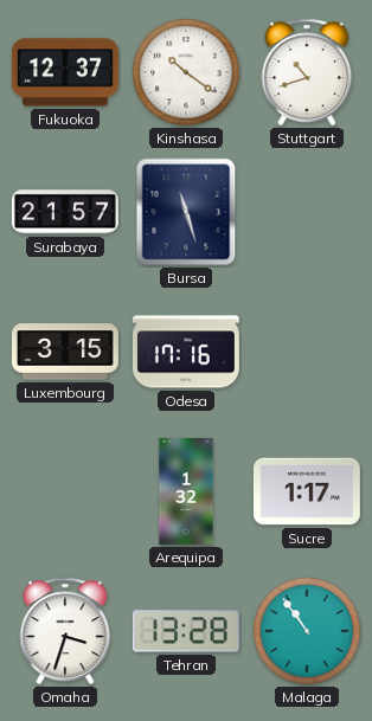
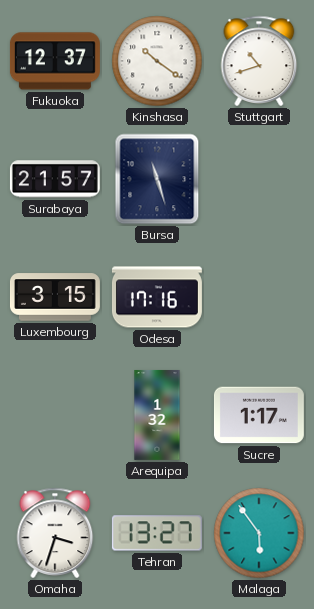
Tehran: 13:28 -> 13:27 (157, 533)
Malaga: 10:54 -> 5:54 (259, 533)
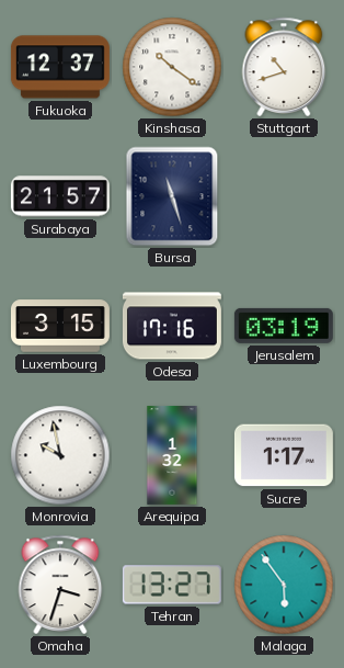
Jerusalem: none -> 03:19 (284, 326)
Monrovia: none -> 9:58 (60, 455)
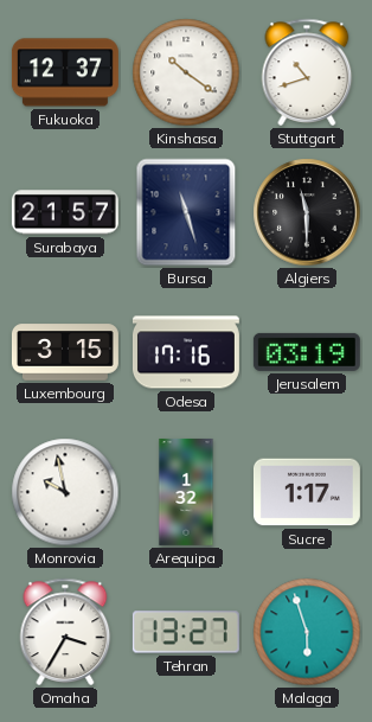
Algiers: none -> 11:30 (307, 212)
Omaha: 3:33 -> 3:35 (65, 632)
Malaga: 5:54 -> 5:57 (307, 632)
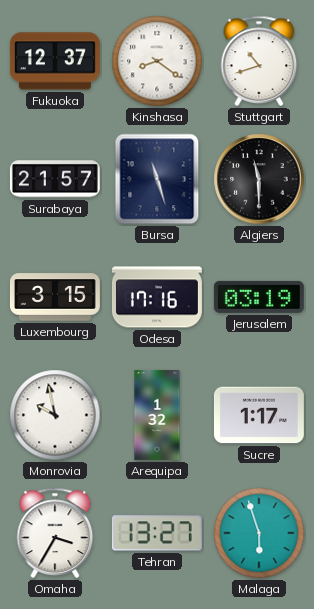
Kinshasa: 10:21 -> 8:21 (157, 61)
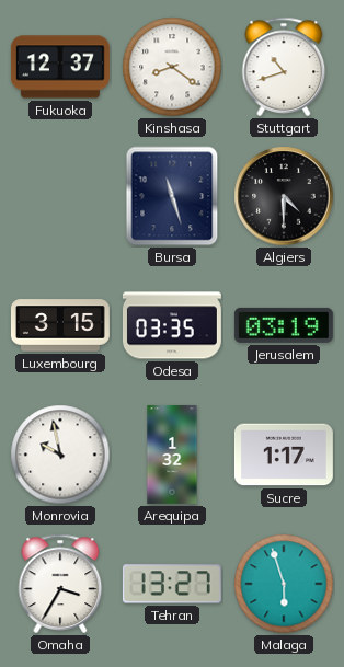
Surabaya: 21:57 -> none (55, 179)
Algiers: 11:30 -> 4:30 (284, 196)
Odesa: 17:16 -> 03:35 (172, 325)
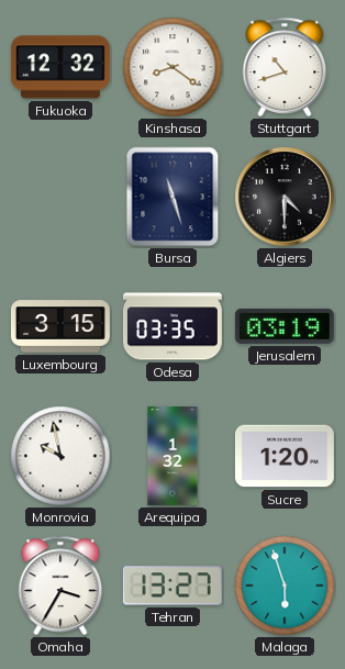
Fukuoka: 12:37 -> 12:32 (60, 67)
Sucre: 1:17 -> 1:20 (285, 456)
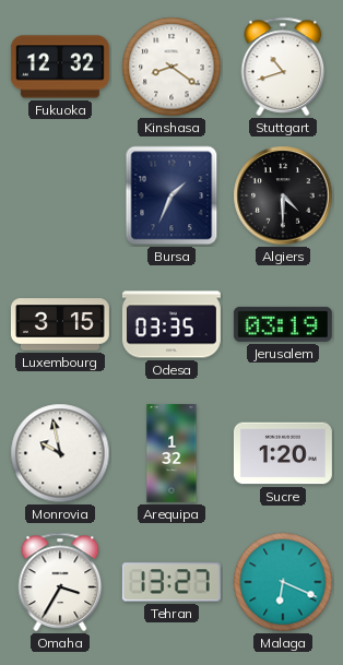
Bursa: 11:27 -> 1:34 (171, 195)
Malaga: 5:57 -> 6:19 (283, 582)
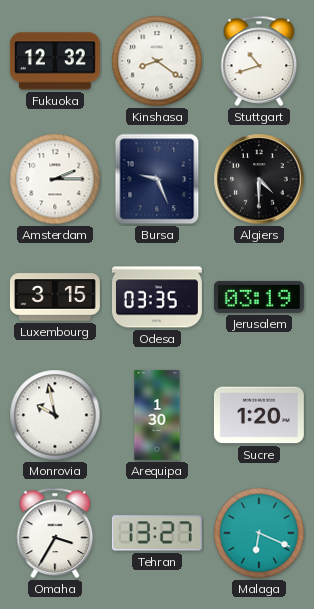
Amsterdam: none -> 2:15 (55, 179)
Bursa: 1:34 -> 9:26 (157, 179)
Arequipa: 1:32 -> 1:30 (157, 415)
